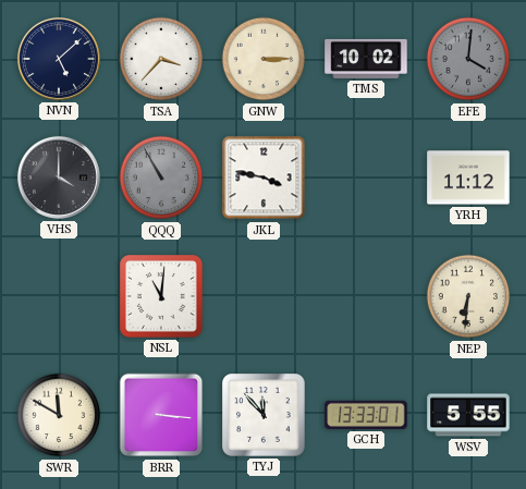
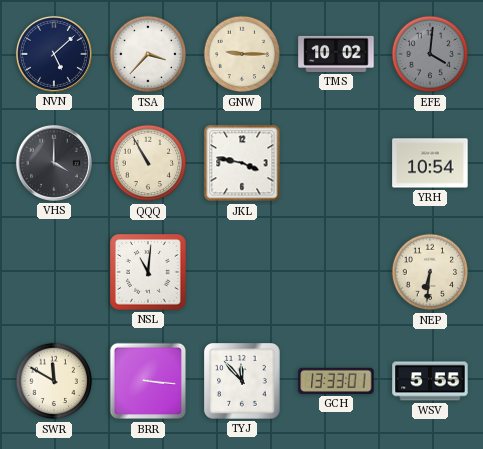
GNW: 3:15 -> 9:15 (242, 54)
QQQ dial: grey -> cream (148, 163)
YRH: 11:12 -> 10:54 (430, 163)
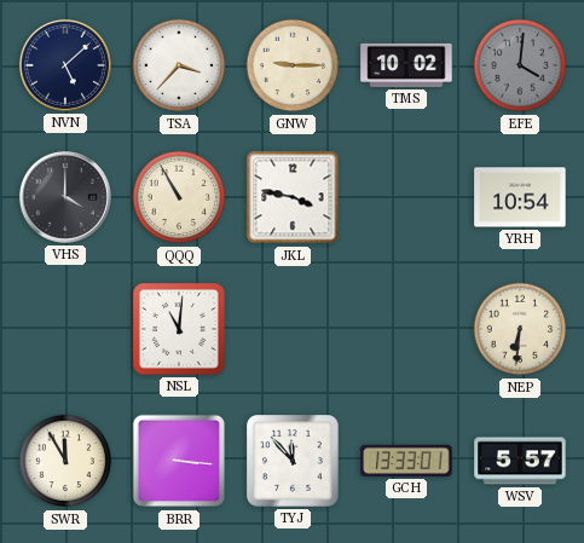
SWR: 11:50 -> 11:55 (65, 461)
WSV: 5:55 -> 5:57 (520, 461)
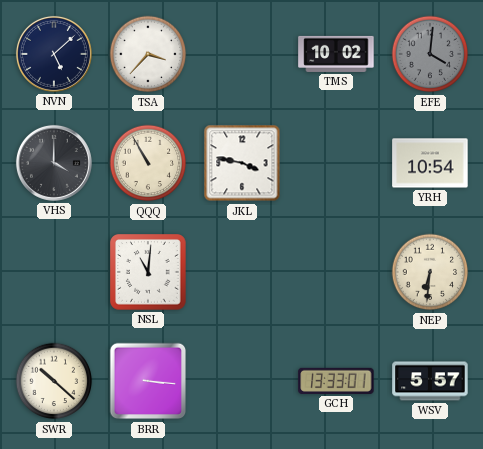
GNW: 9:15 -> none (293, 65)
SWR: 11:55 -> 10:22 (54, 381)
TYJ: 11:53 -> none (294, 462)
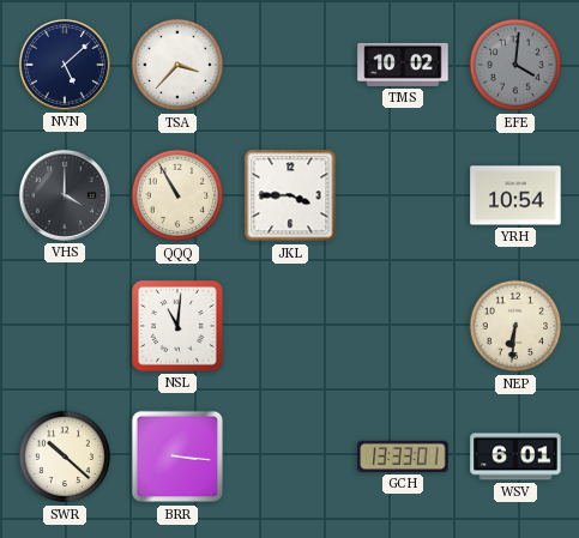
JKL: 3:47 -> 3:45 (290, 195)
WSV: 5:57 -> 6:01 (515, 457)
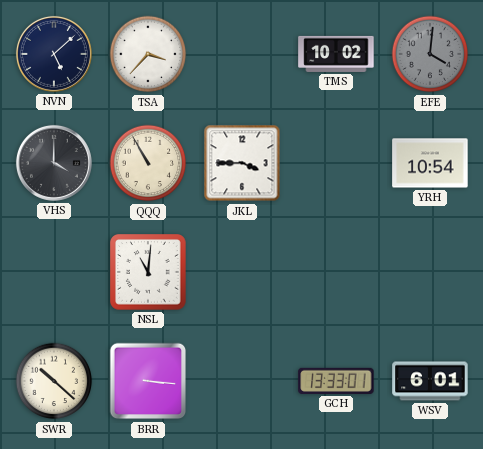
NEP: 6:31 -> none (515, 326)
